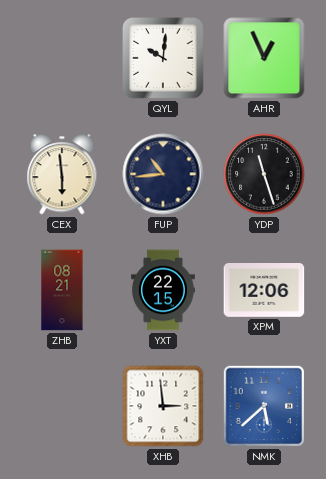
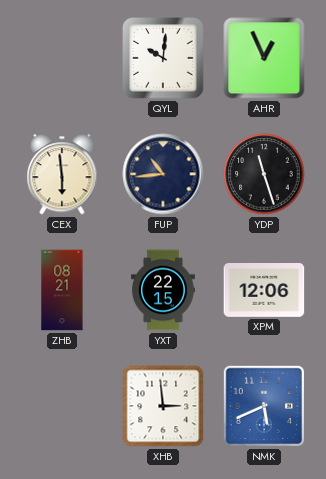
NMK: 5:38 -> 5:41 (264, 406)
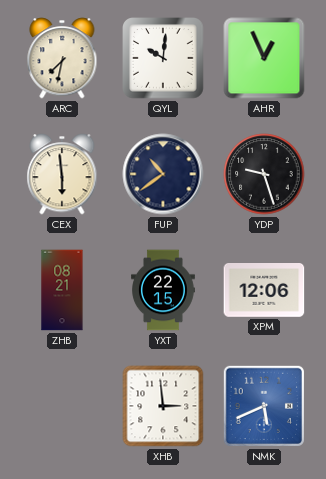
ARC: none -> 7:32 (62, 58)
FUP: 10:44 -> 10:39 (163, 174)
YDP: 11:27 -> 9:27 (264, 174)
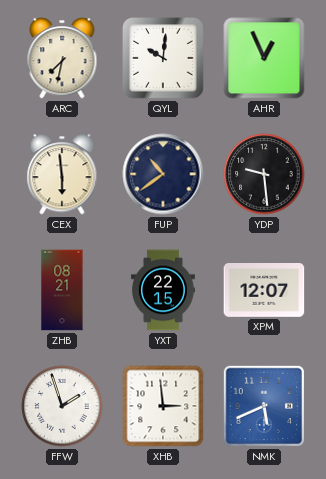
YDP: 9:27 -> 9:29 (264, 174)
XPM: 12:06 -> 12:07 (264, 291)
FFW: none -> 1:57 (62, 406)
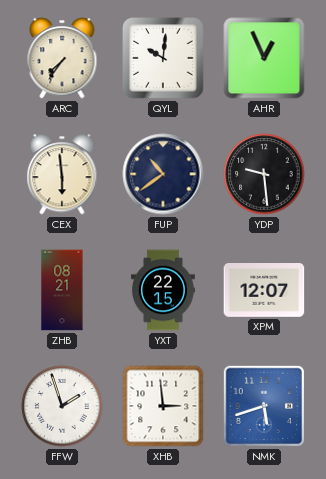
ARC: 7:32 -> 7:36 (62, 58)
NMK: 5:41 -> 5:42 (264, 406)
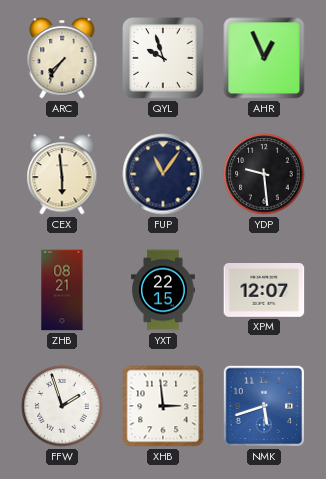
QYL: 10:01 -> 9:57 (164, 59)
FUP: 10:39 -> 11:06 (163, 174)
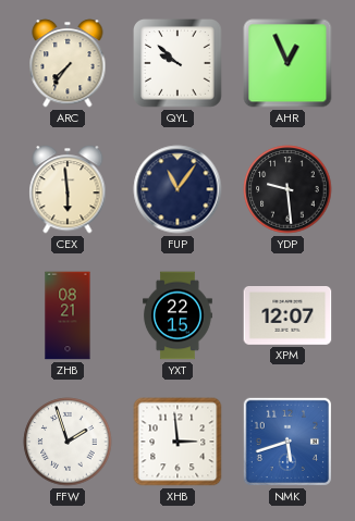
QYL: 9:57 -> 9:52 (179, 64)
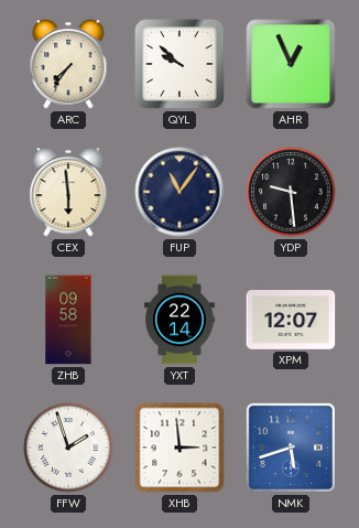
ZHB: 08:21 -> 09:58 (68, 320)
YXT: 22:15 -> 22:14 (181, 320)
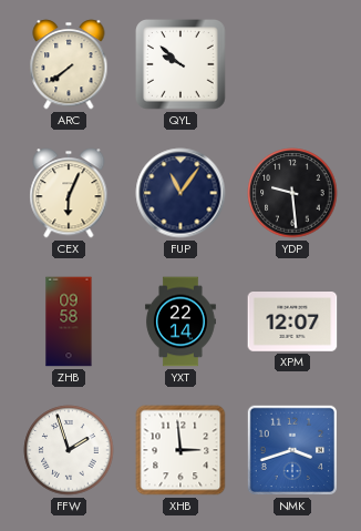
ARC: 7:36 -> 7:39 (69, 64)
AHR: 12:56 -> none (291, 64)
CEX: 5:59 -> 6:04 (69, 193)
NMK: 5:42 -> 3:42 (292, 450)
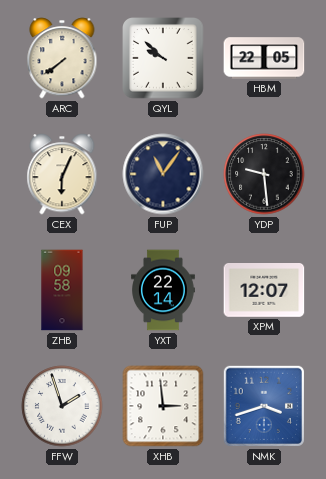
HBM: none -> 22:05 (264, 58)
